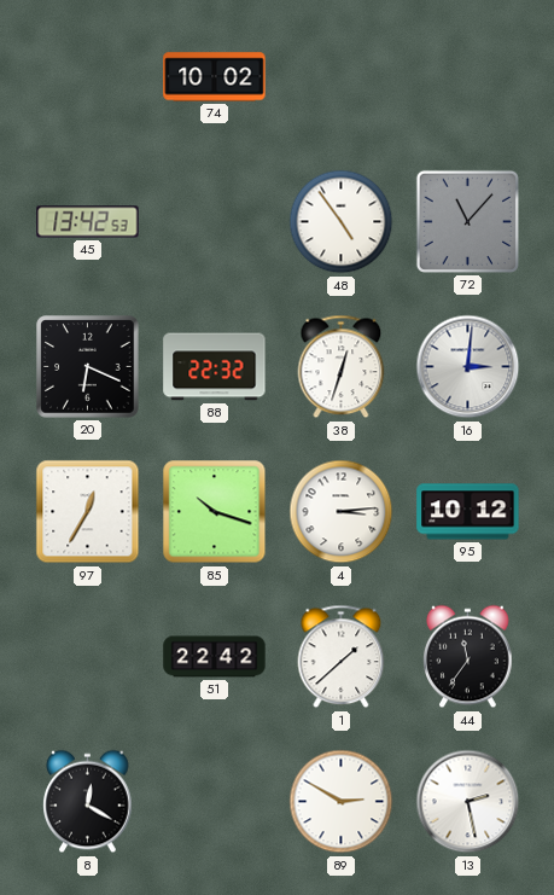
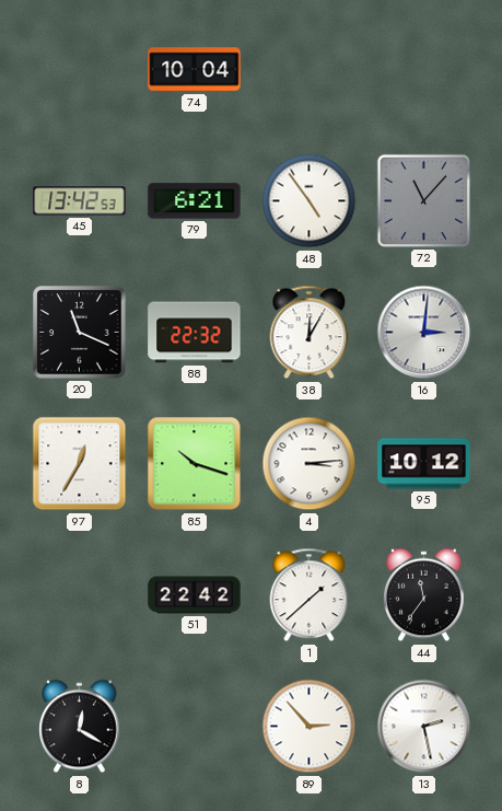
74: 10:02 -> 10:04 (195, 70)
79: none -> 6:21 (195, 201)
20: 6:19 -> 11:19 (80, 333)
38: 12:33 -> 12:05 (310, 333)
89: 2:50 -> 2:53 (310, 727)
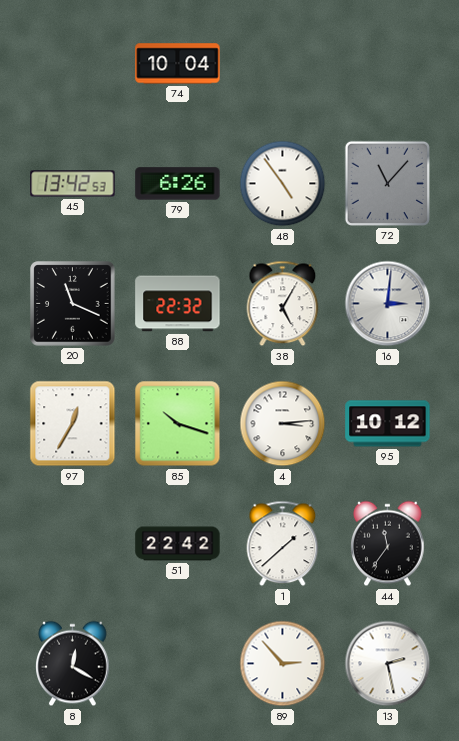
79: 6:21 -> 6:26 (178, 184)
38: 12:05 -> 5:05 (283, 304)
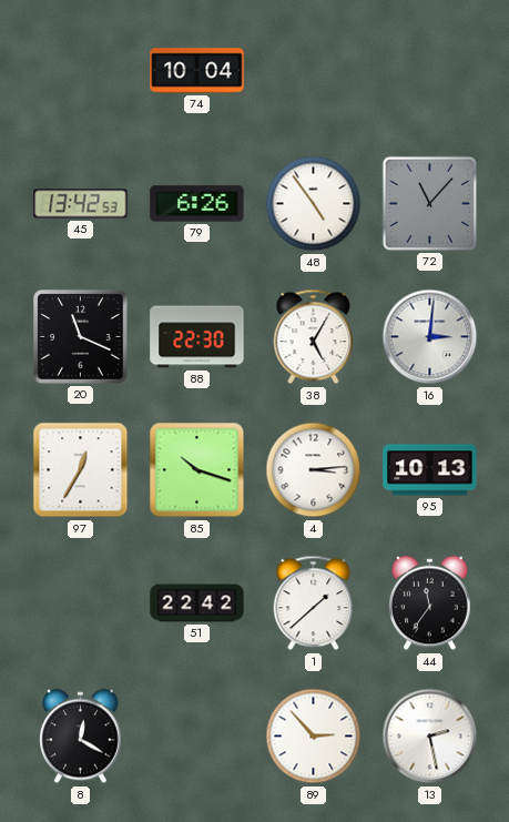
88: 22:32 -> 22:30 (197, 337)
95: 10:12 -> 10:13 (430, 470)
